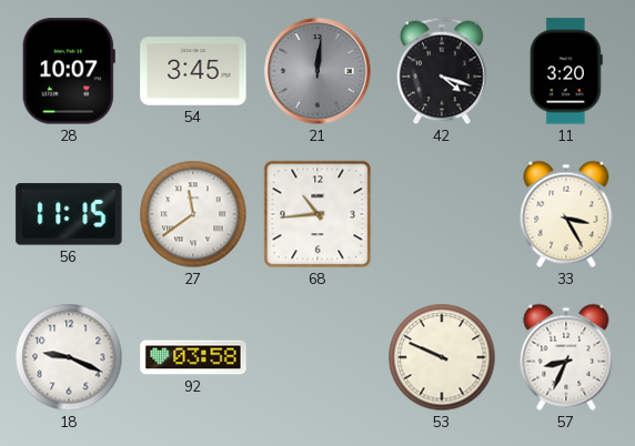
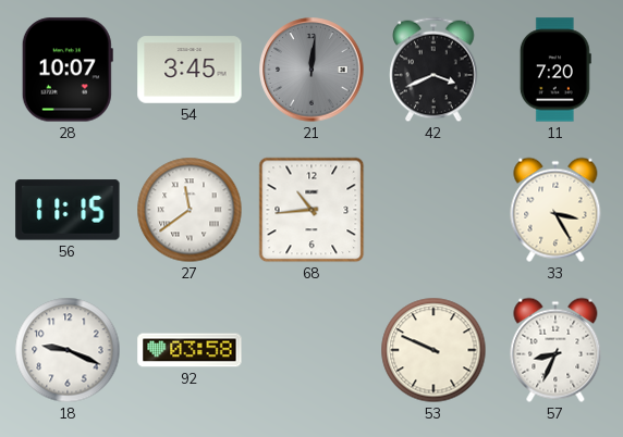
42: 4:18 -> 3:41 (433, 70)
11: 3:20 -> 7:20 (555, 70)
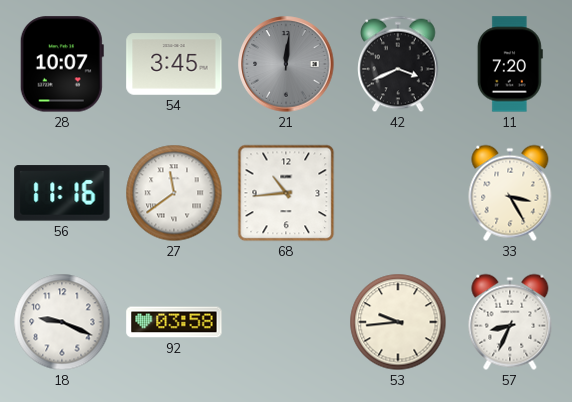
56: 11:15 -> 11:16 (62, 193)
53: 9:49 -> 9:44 (398, 322)
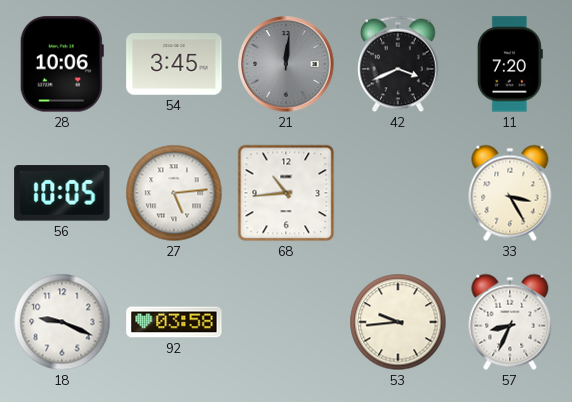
28: 10:07 -> 10:06 (62, 64)
56: 11:16 -> 10:05 (62, 193)
27: 11:39 -> 5:14 (174, 193)
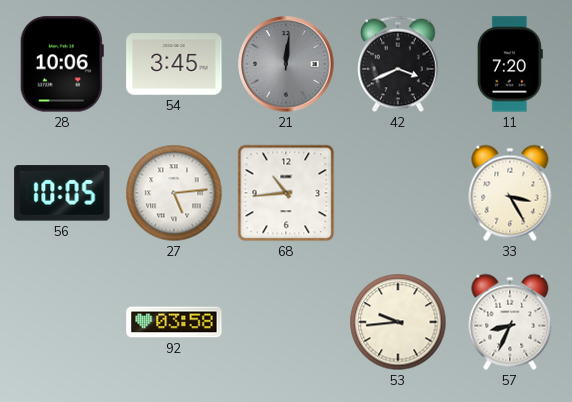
18: 9:19 -> none (62, 322)
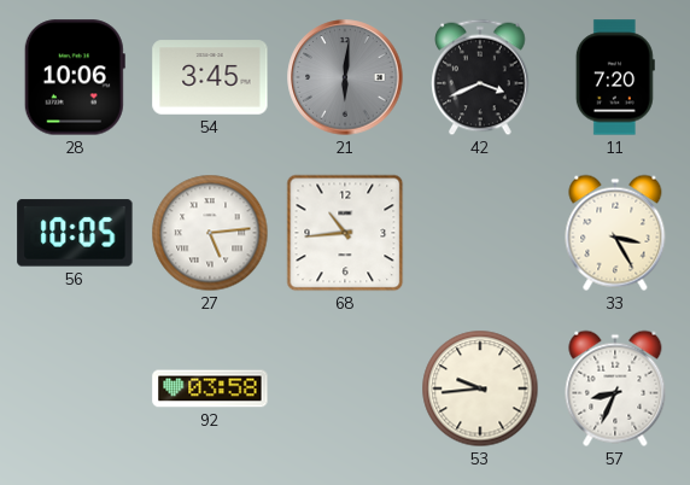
21: 12:01 -> 6:01 (345, 77)
